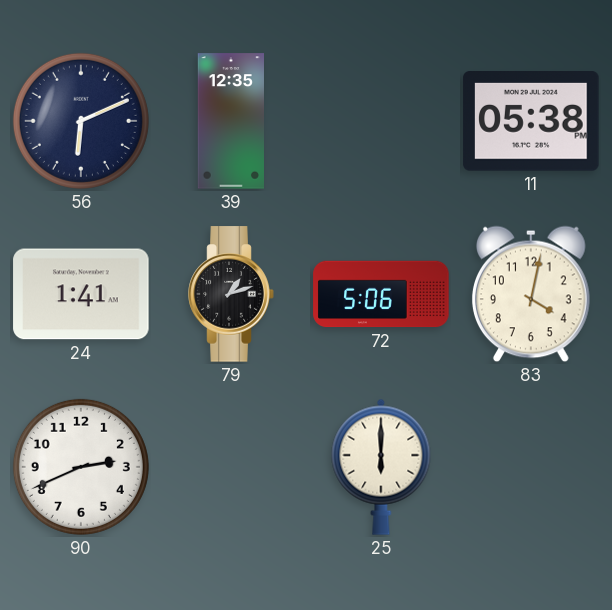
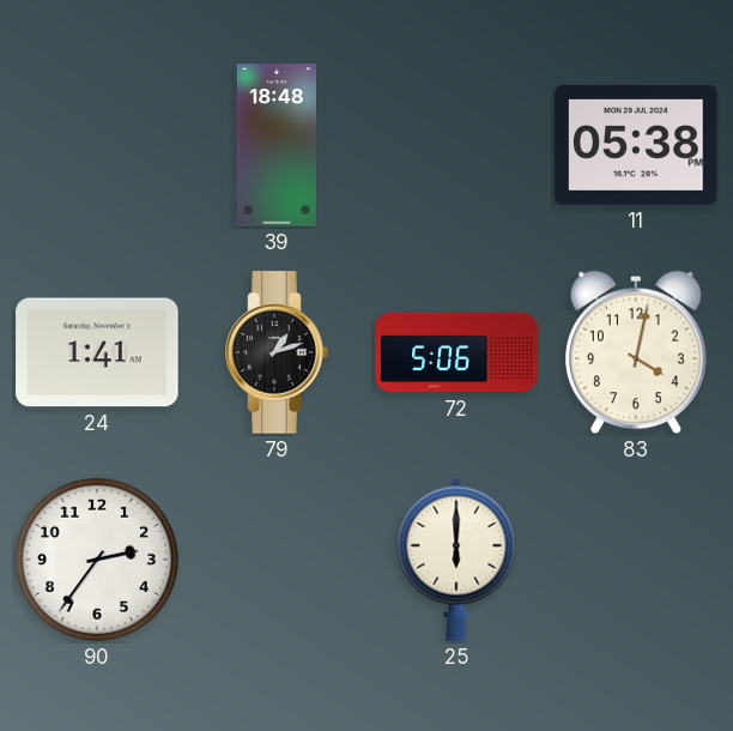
56: 6:11 -> none (81, 121)
39: 12:35 -> 18:48 (277, 145)
90: 2:41 -> 2:36 (97, 560)
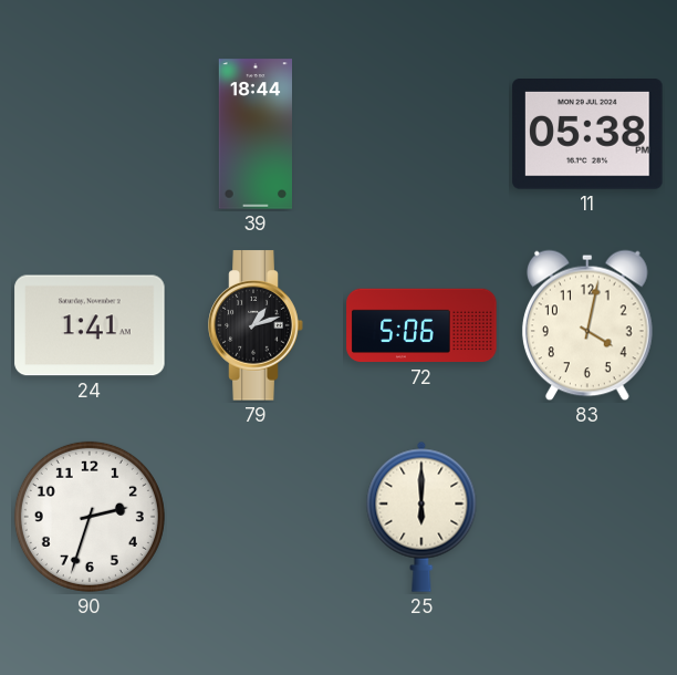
39: 18:48 -> 18:44 (256, 134)
90: 2:36 -> 2:33 (90, 517)
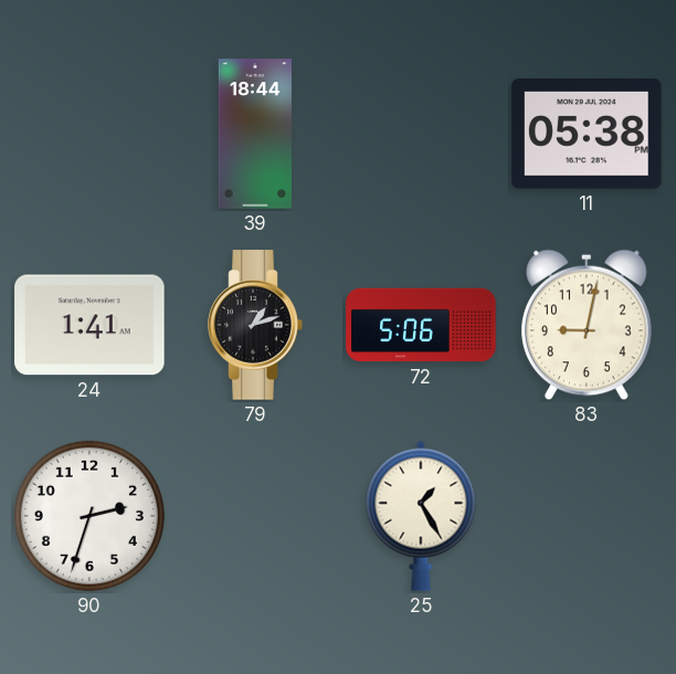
83: 4:02 -> 9:02 (587, 325)
25: 6:00 -> 1:25 (421, 516)
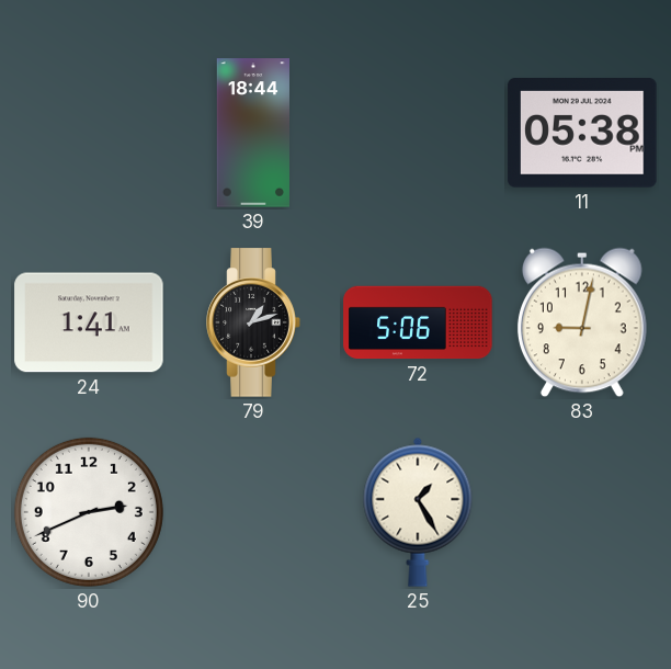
90: 2:33 -> 2:41 (89, 512)
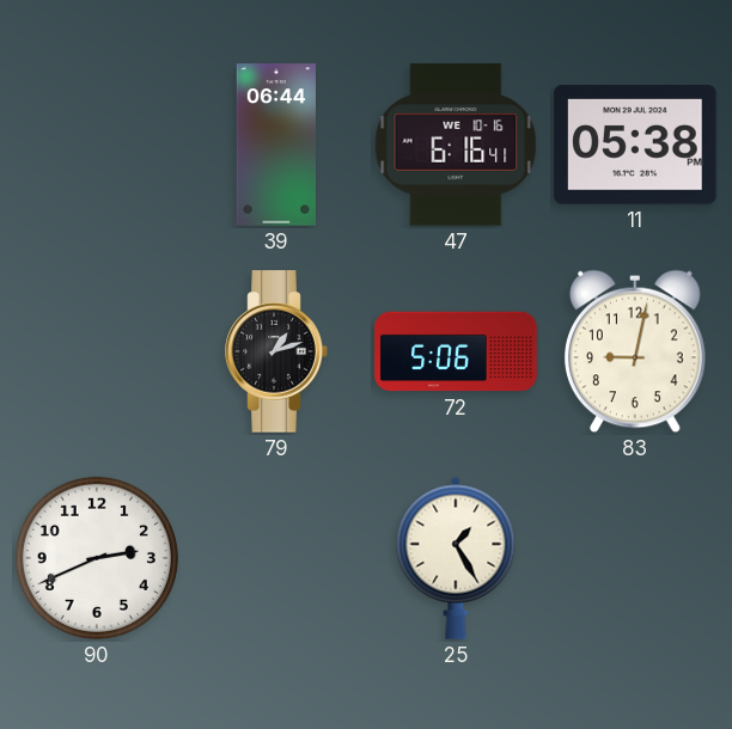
39: 18:44 -> 06:44 (276, 145)
47: none -> 6:16 (456, 145)
24: 1:41 -> none (89, 322)
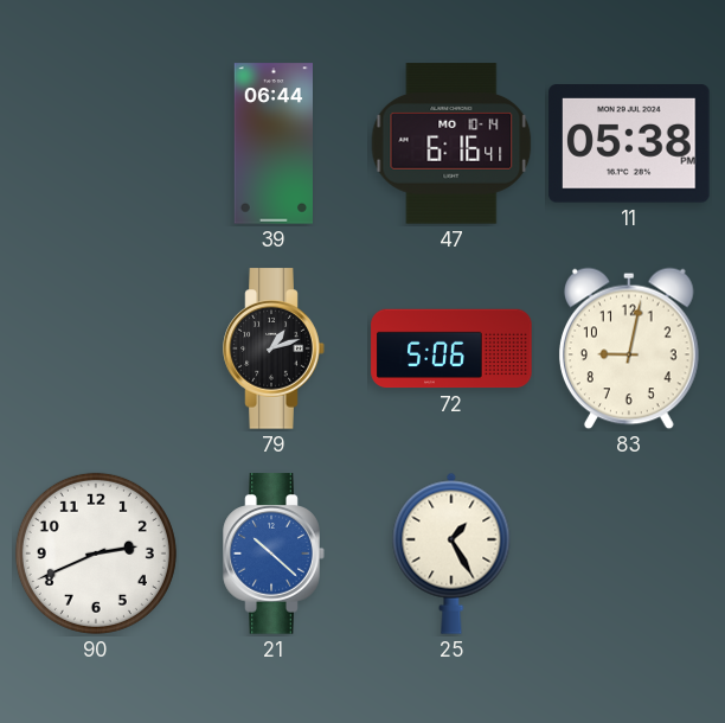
47 date: WE 10-16 -> MO 10-14 (451, 143)
21: none -> 10:22 (274, 554)
